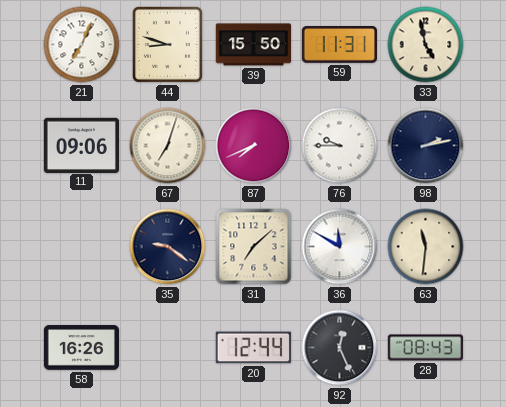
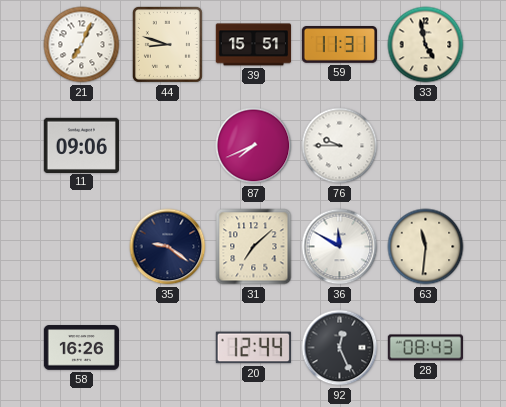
39: 15:50 -> 15:51 (253, 45)
67: 7:03 -> none (168, 146)
98: 2:13 -> none (426, 146)
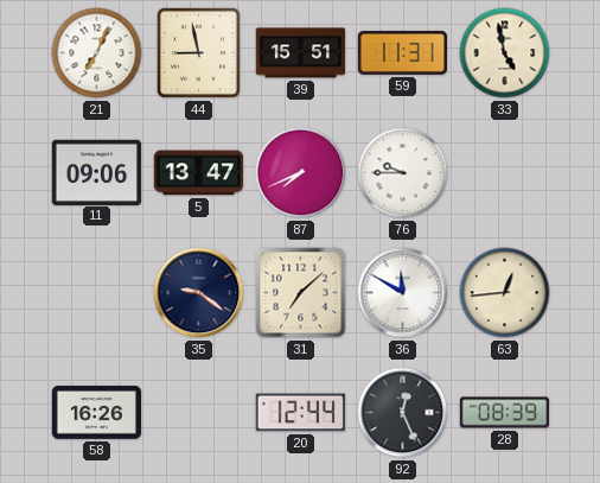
44: 8:48 -> 8:58 (198, 52)
5: none -> 13:47 (198, 173)
63: 11:31 -> 12:44 (505, 293)
28: 08:43 -> 08:39 (504, 413)
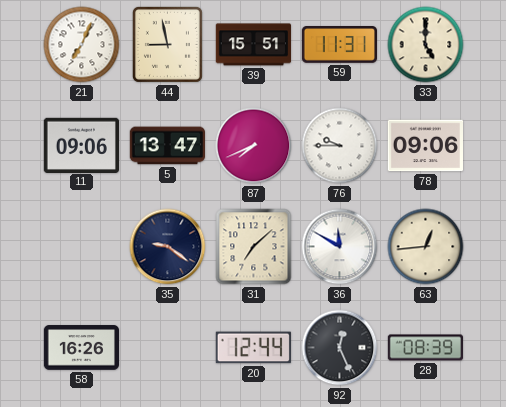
33: 4:58 -> 5:00 (426, 45)
78: none -> 09:06 (425, 146)
